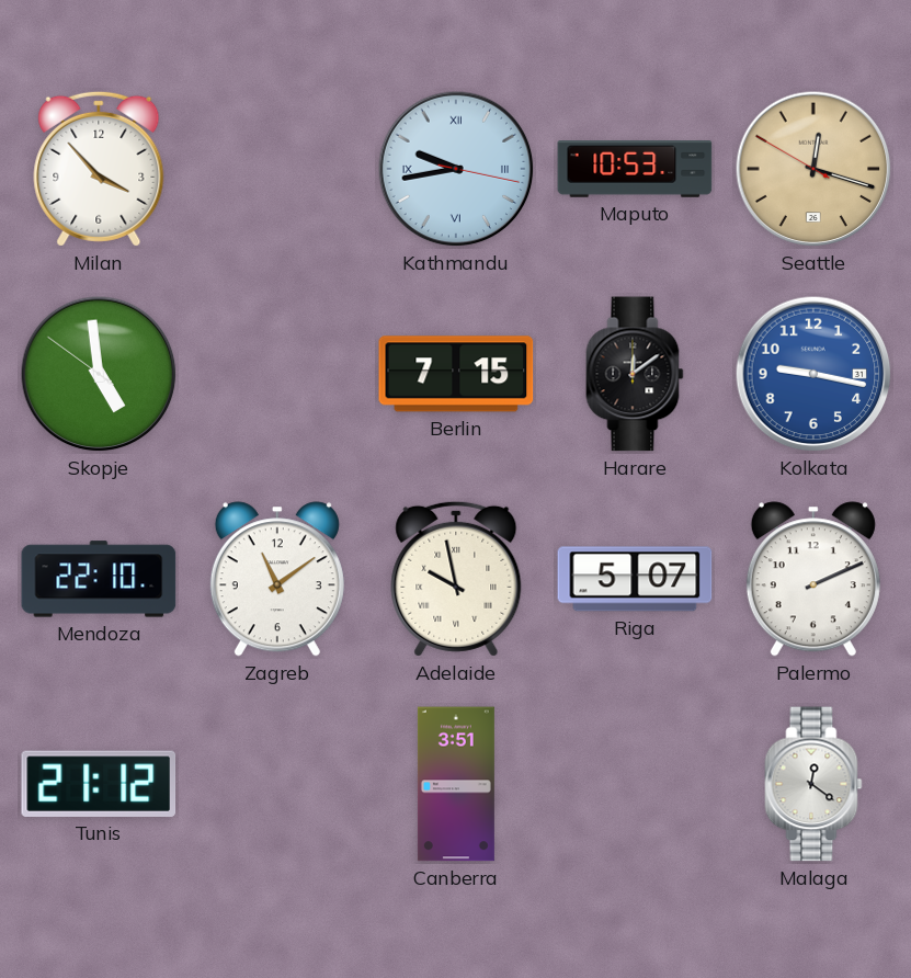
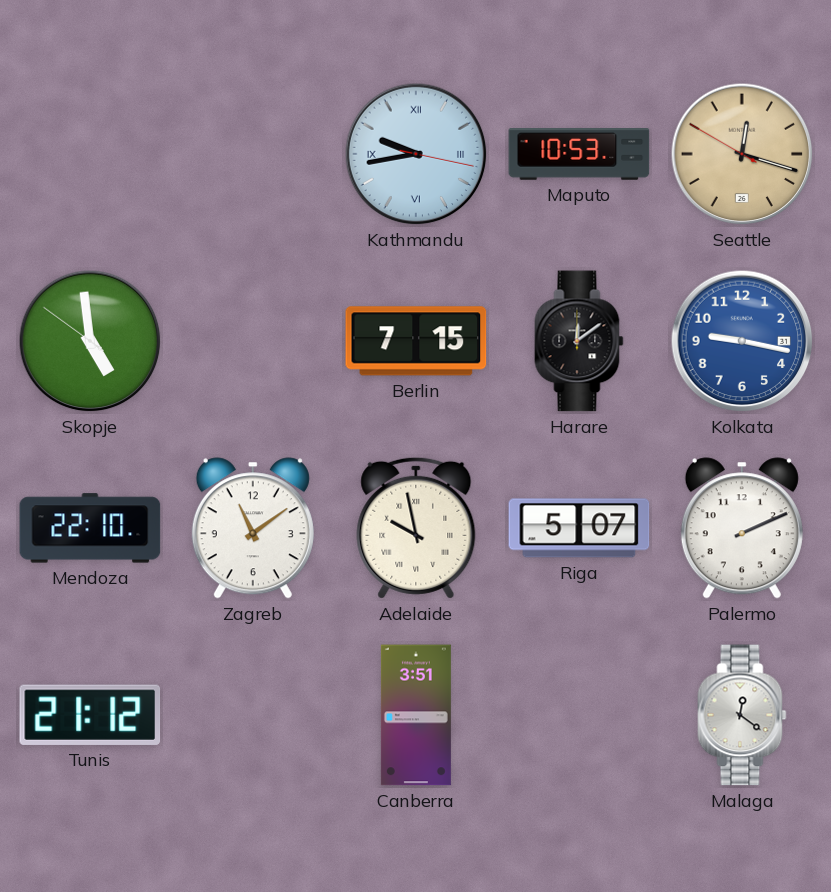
Milan: 3:53 -> none (99, 169)
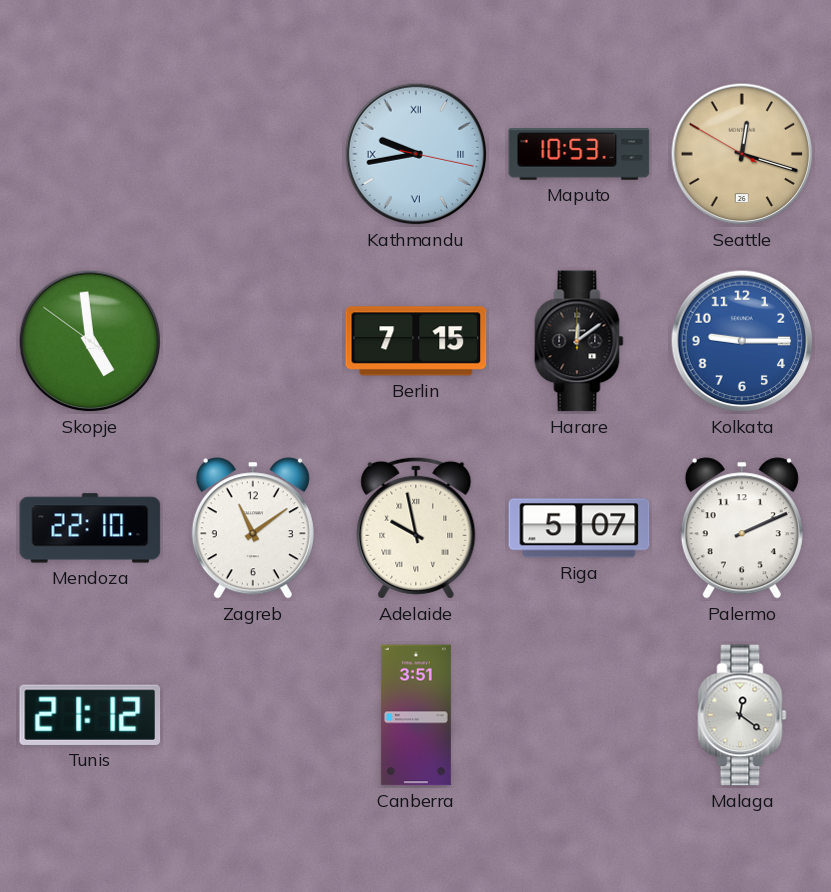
Kolkata: 9:17 -> 9:15 (742, 341)
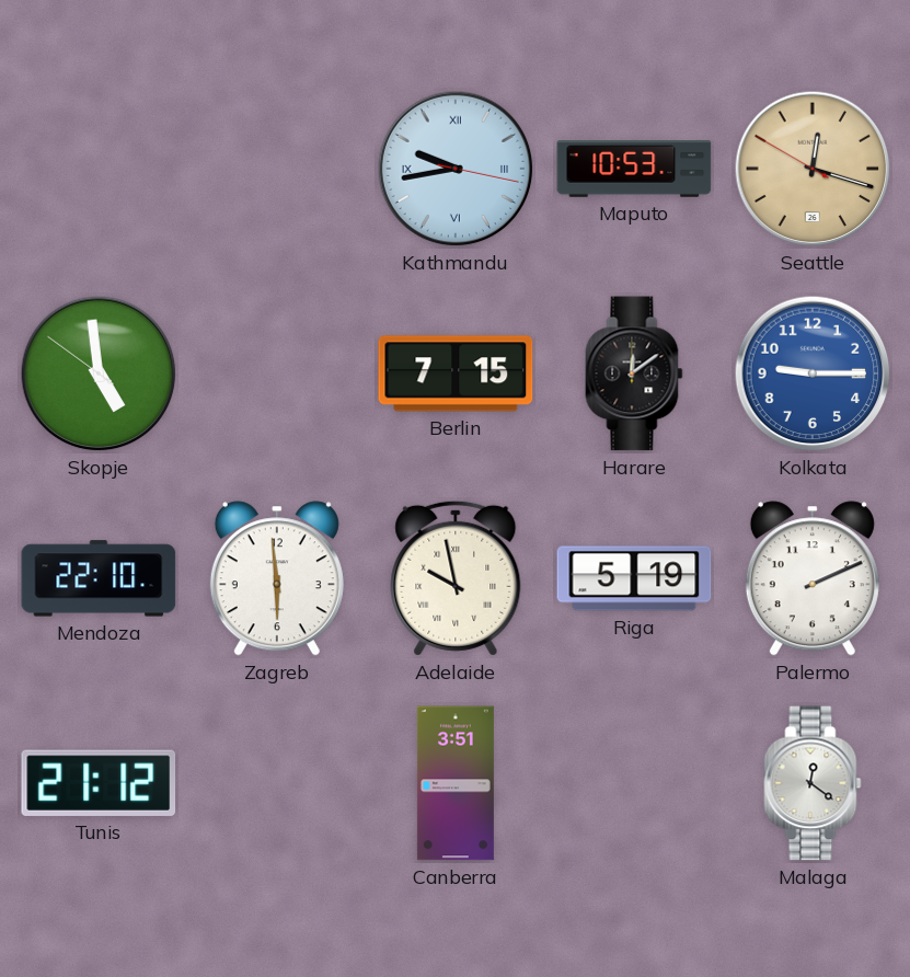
Zagreb: 11:09 -> 5:59 (277, 578)
Riga: 5:07 -> 5:19 (634, 578)
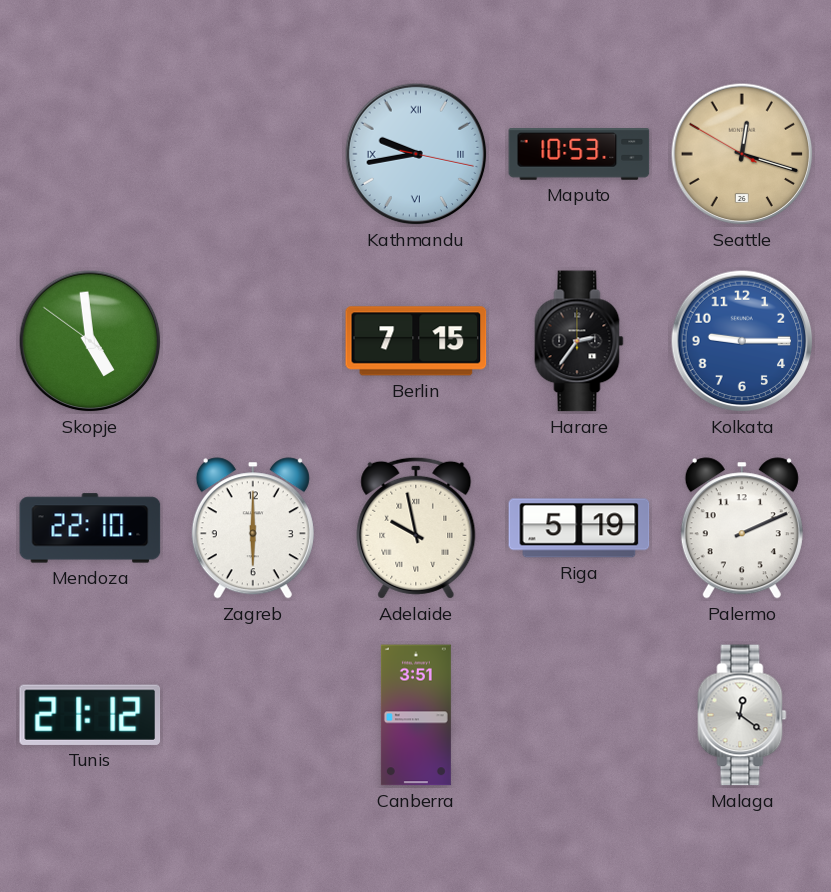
Harare: 12:09 -> 2:36 (579, 341)
Zagreb: 5:59 -> 6:00 (253, 528)
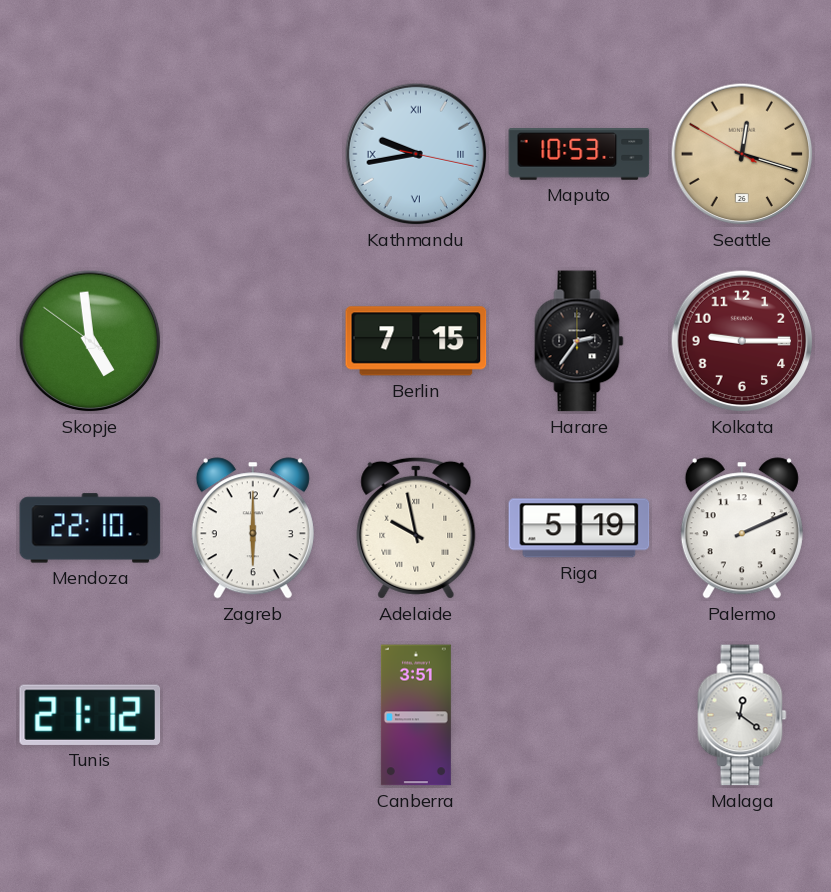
Kolkata dial: blue -> burgundy (742, 341)
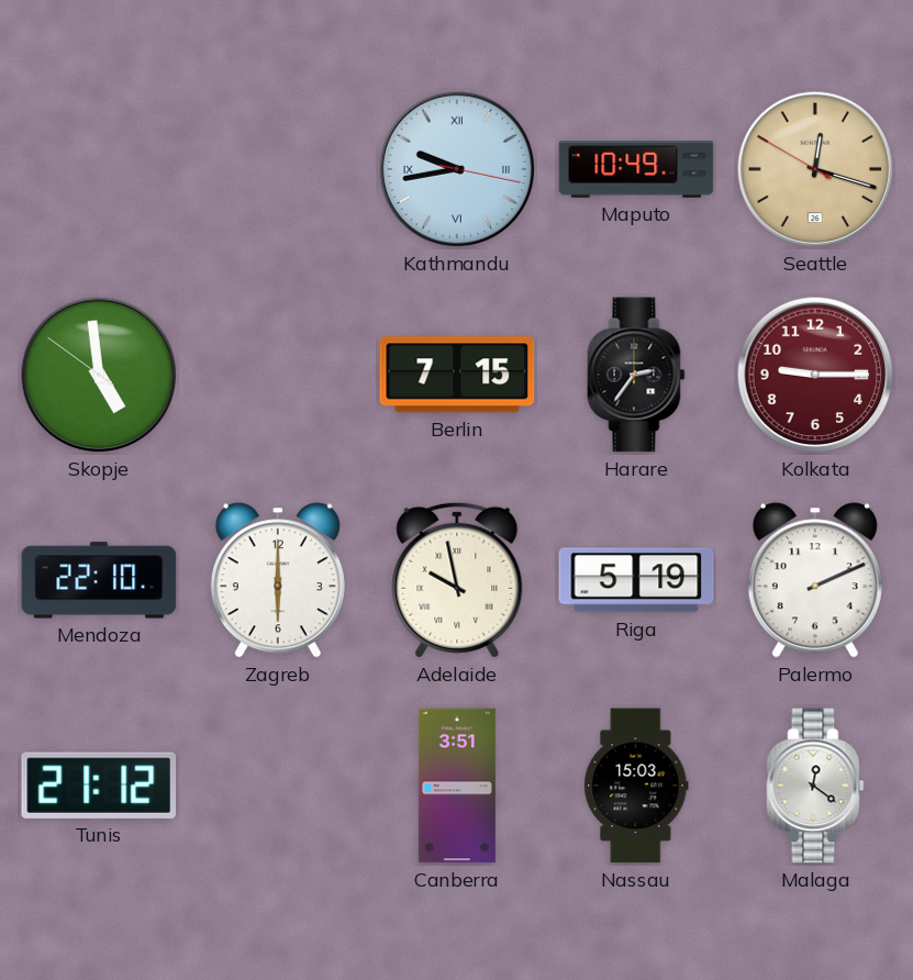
Maputo: 10:53 -> 10:49 (636, 170)
Nassau: none -> 15:03 (636, 786)
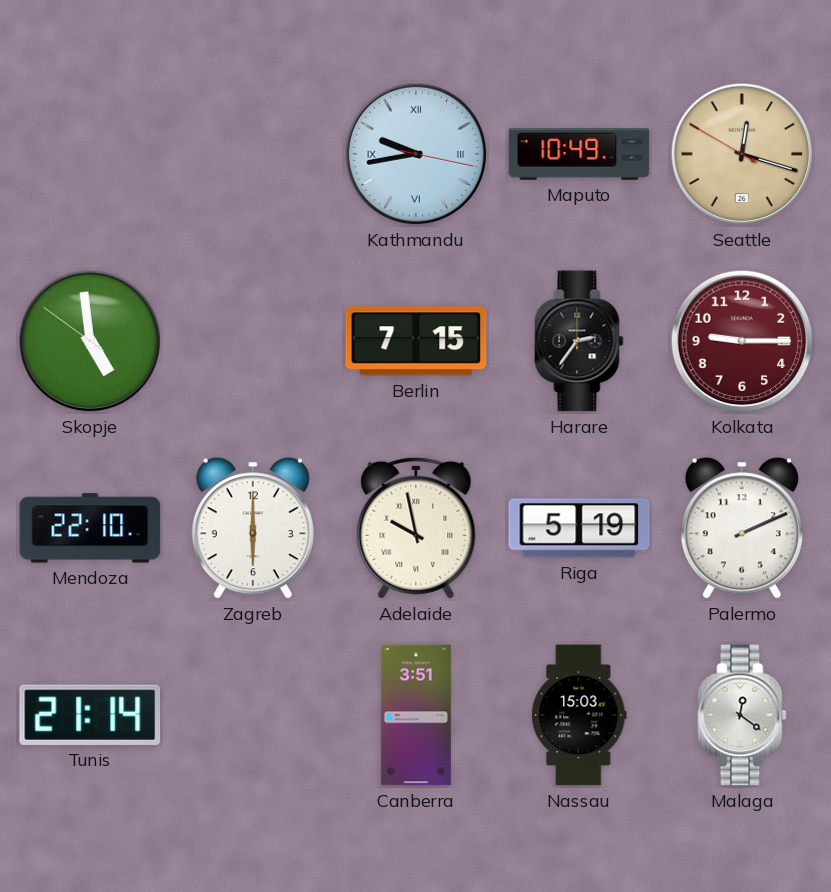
Tunis: 21:12 -> 21:14 (90, 715)
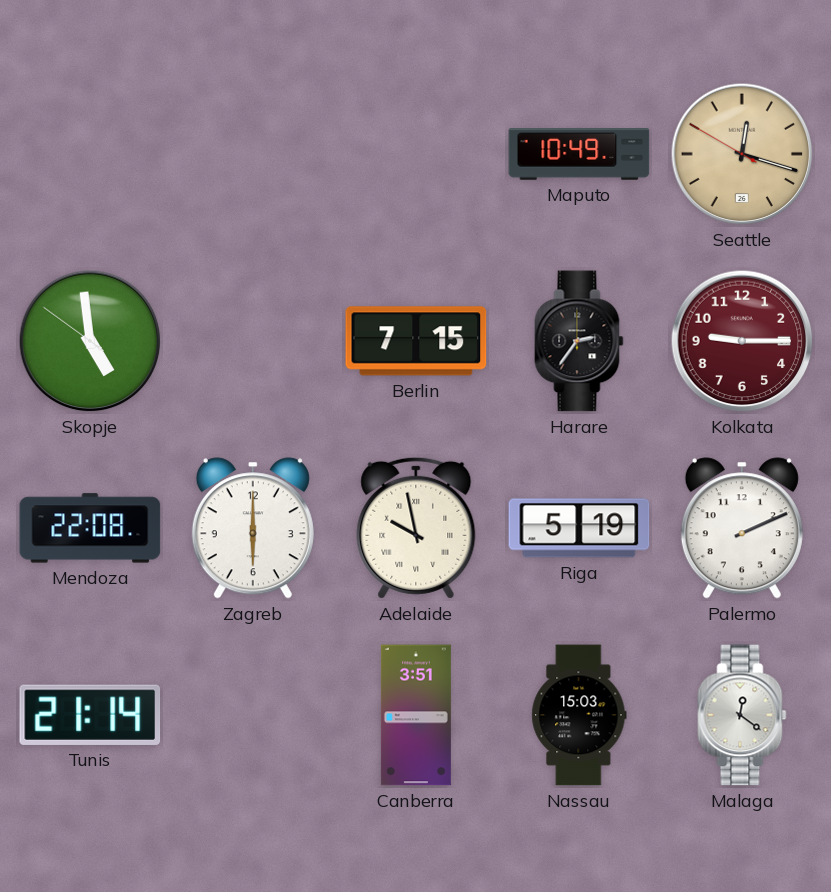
Kathmandu: 9:43 -> none (416, 154)
Mendoza: 22:10 -> 22:08 (90, 528)
